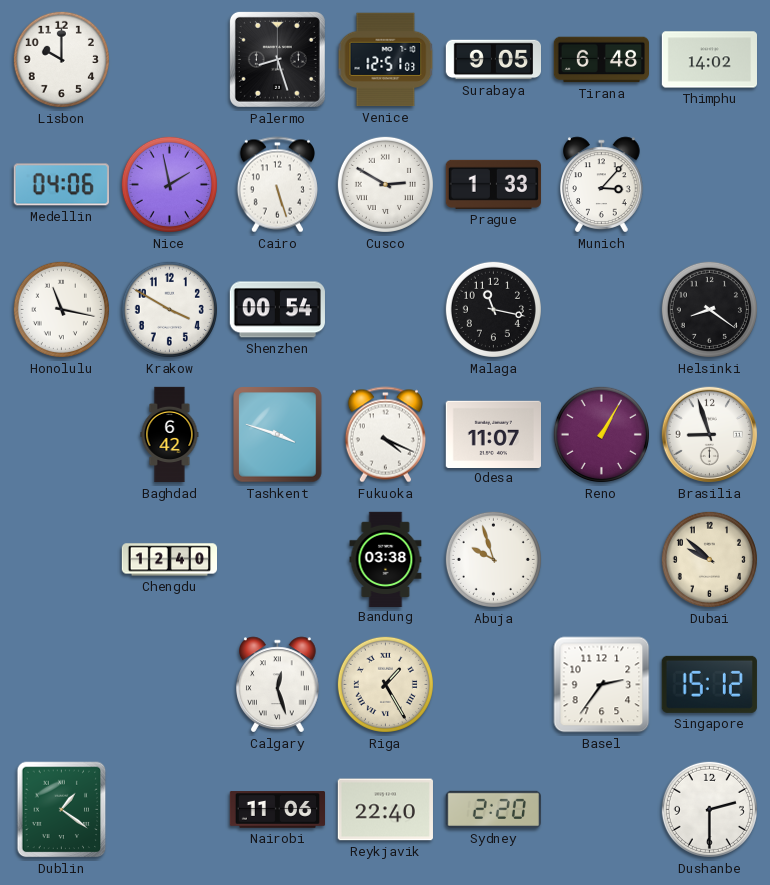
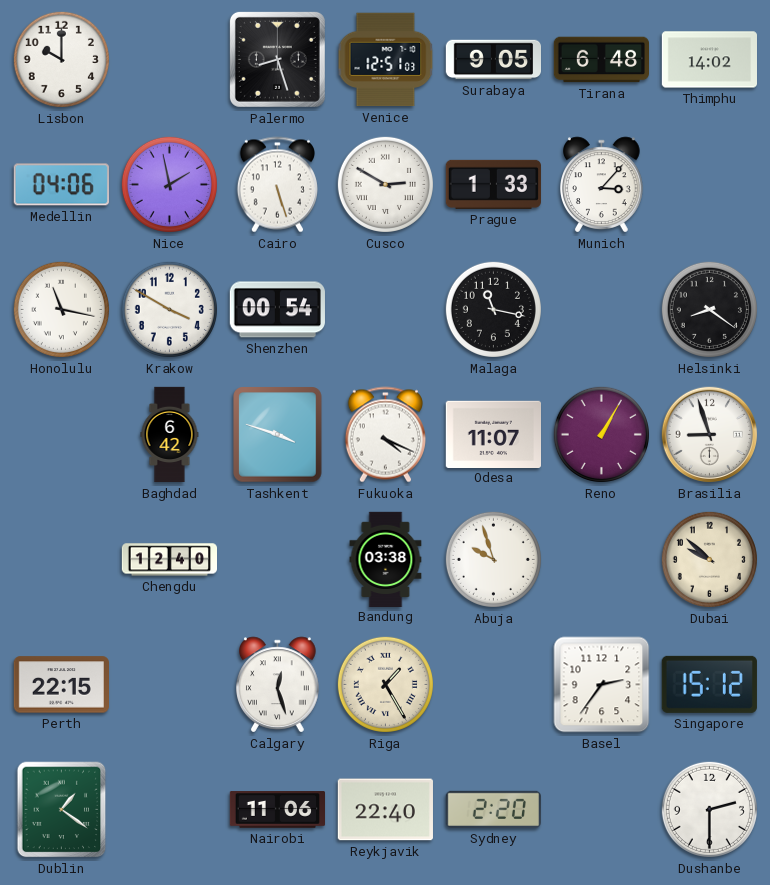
Perth: none -> 22:15 (61, 685)
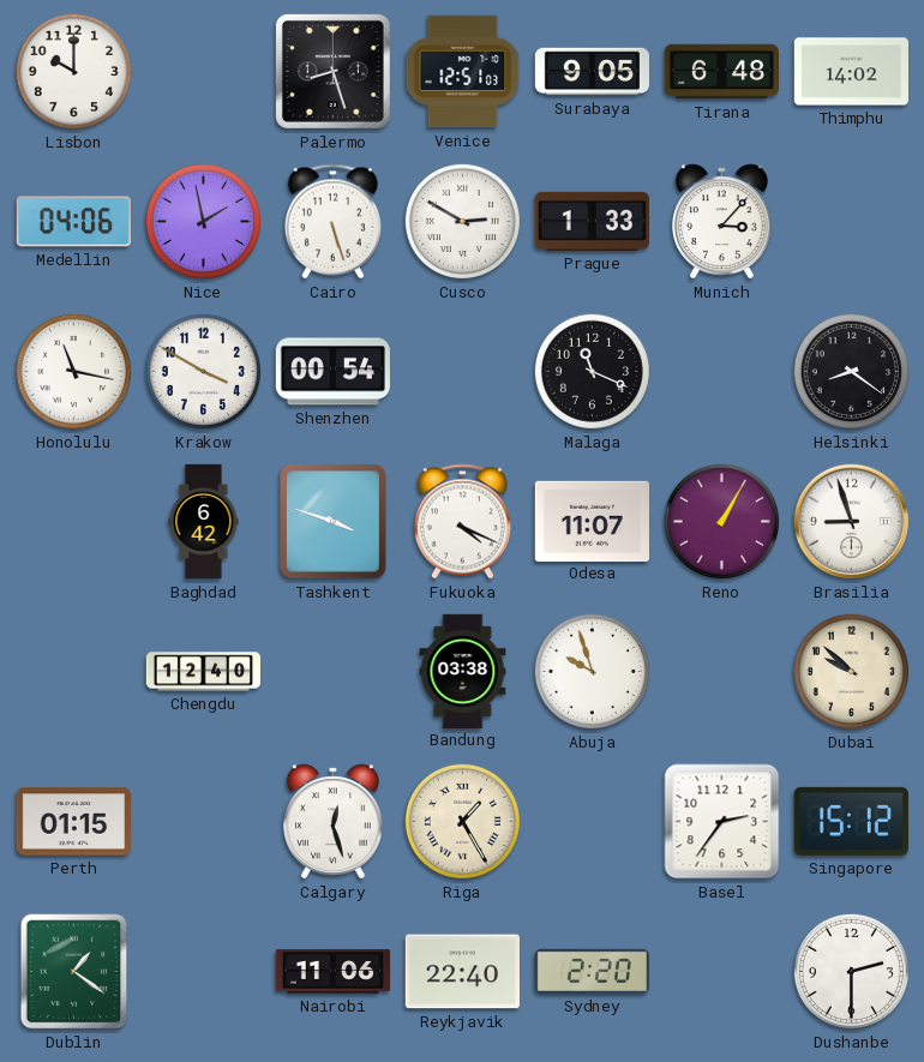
Malaga: 11:17 -> 11:19 (592, 371)
Perth: 22:15 -> 01:15 (73, 822)
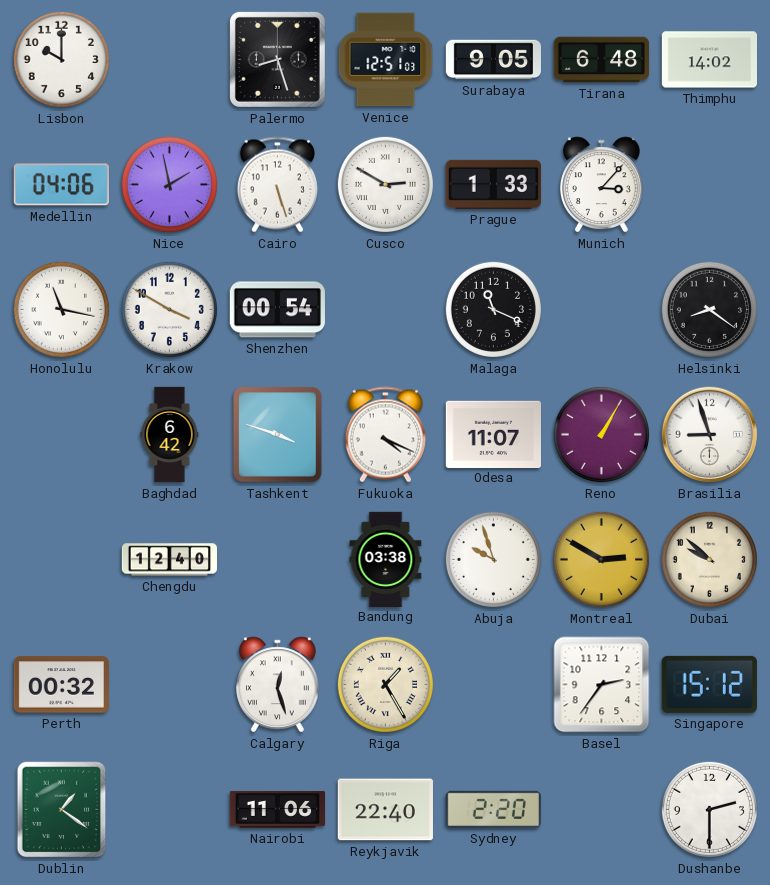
Montreal: none -> 2:50 (601, 559)
Perth: 01:15 -> 00:32 (61, 685)
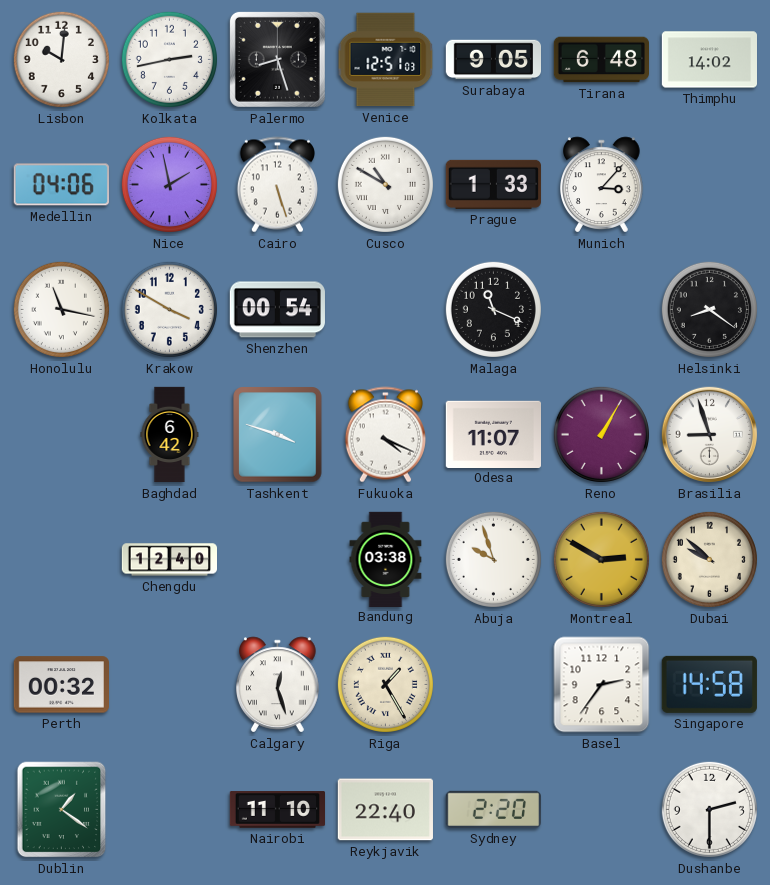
Lisbon: 10:00 -> 10:01 (61, 59)
Kolkata: none -> 2:43 (169, 59)
Cusco: 2:50 -> 10:50 (385, 184)
Singapore: 15:12 -> 14:58 (709, 684)
Nairobi: 11:06 -> 11:10 (278, 810)
